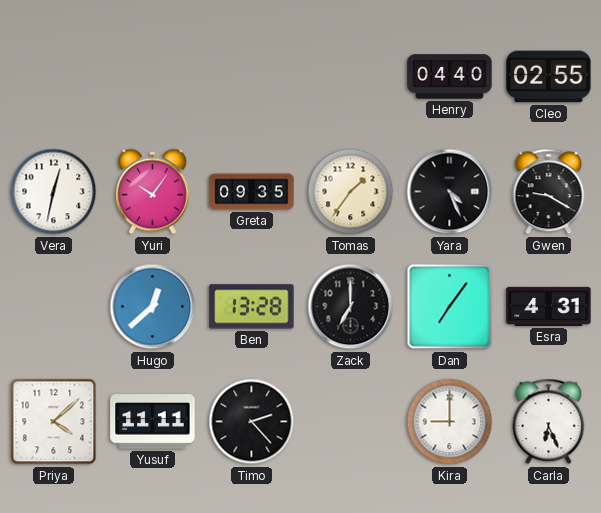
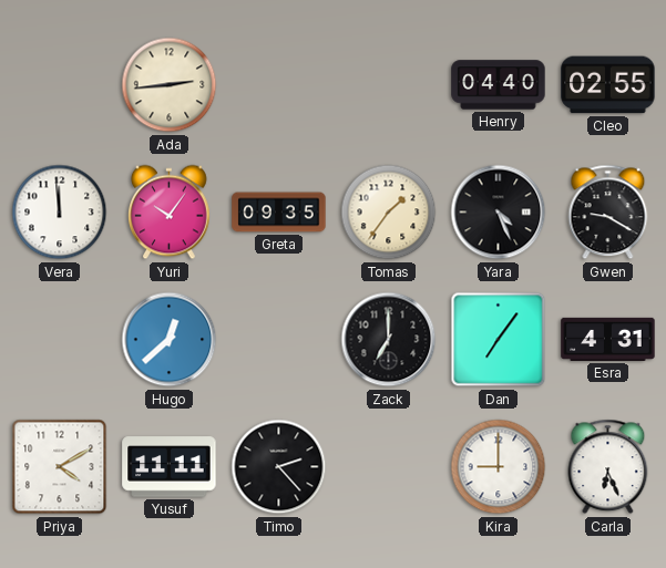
Ada: none -> 2:44 (170, 85)
Vera: 12:32 -> 11:59 (60, 213)
Ben: 13:28 -> none (252, 307)
Priya: 4:08 -> 4:10 (60, 467)
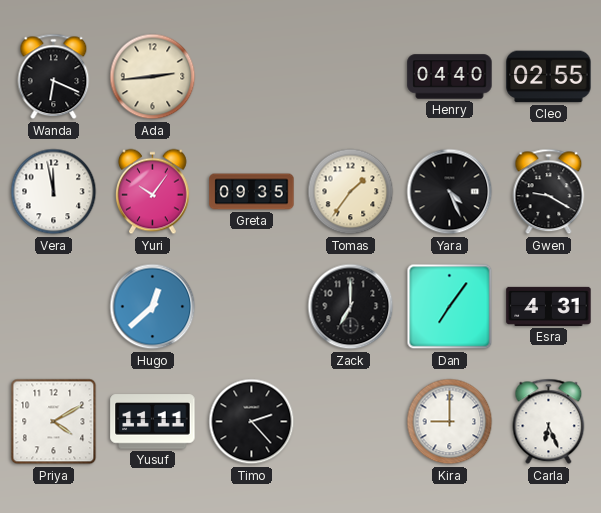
Wanda: none -> 6:19 (54, 77)
Vera: 11:59 -> 11:58 (54, 192)
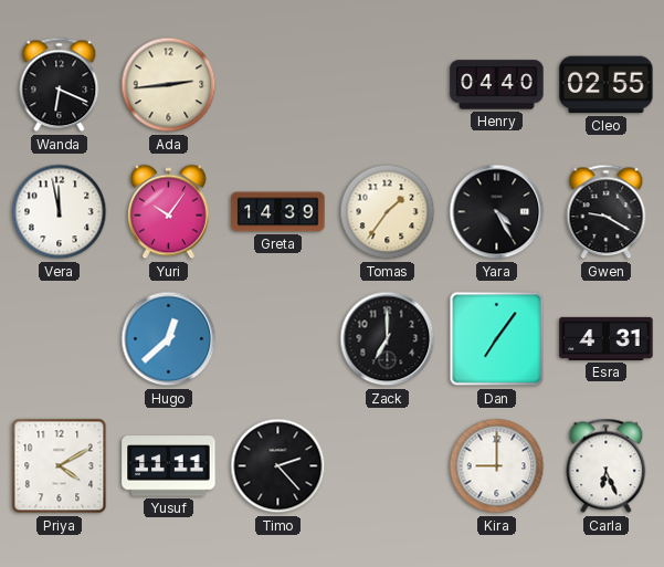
Greta: 09:35 -> 14:39 (278, 212)
Yara: 4:26 -> 4:25 (497, 212)
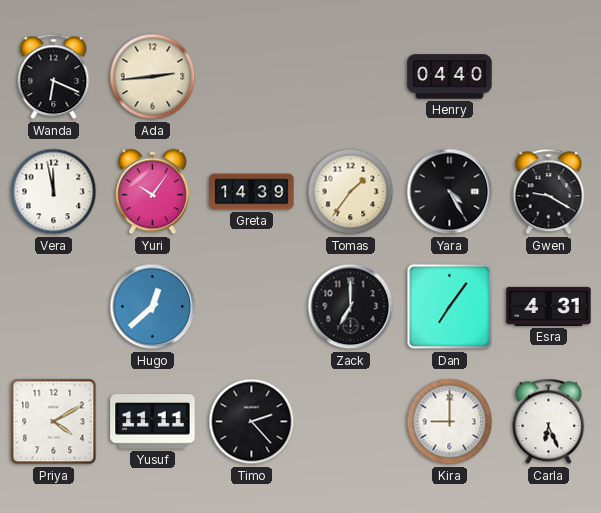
Cleo: 02:55 -> none (607, 85)
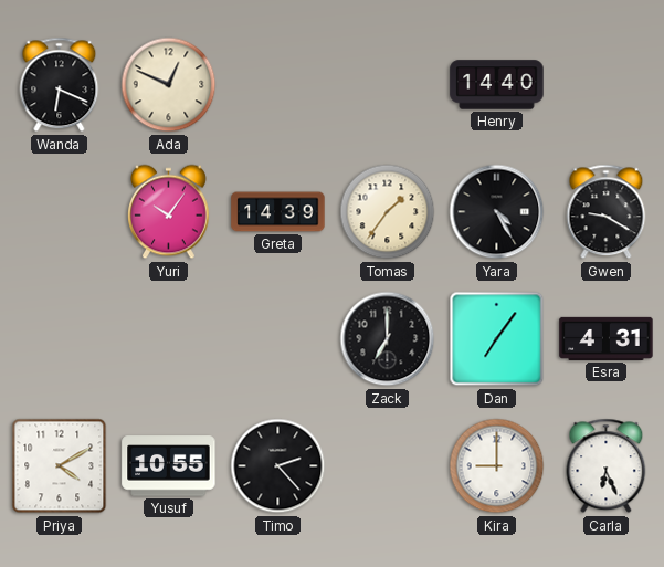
Ada: 2:44 -> 12:49 (169, 85)
Henry: 04:40 -> 14:40 (497, 85)
Vera: 11:58 -> none (54, 192)
Hugo: 12:38 -> none (153, 307)
Yusuf: 11:11 -> 10:55 (169, 466)
